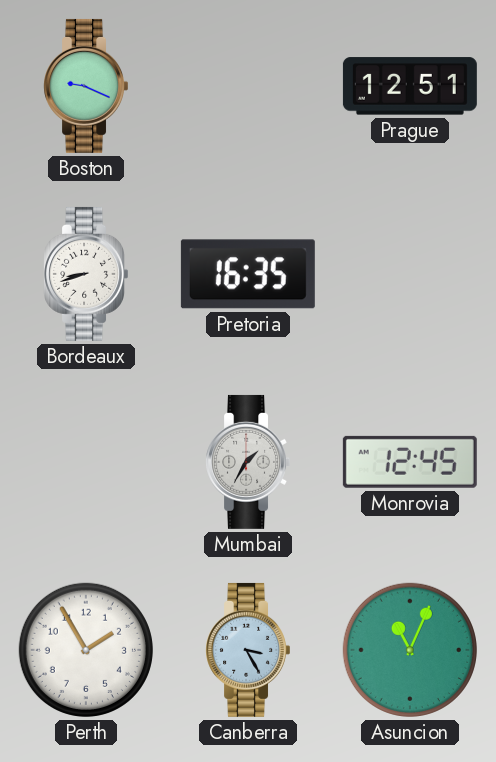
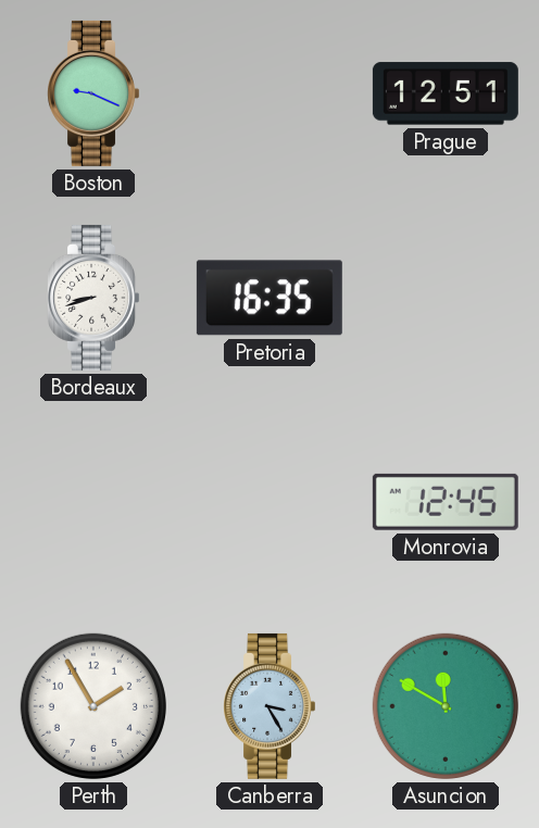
Mumbai: 1:35 -> none (247, 462)
Asuncion: 11:04 -> 11:50 (446, 706)
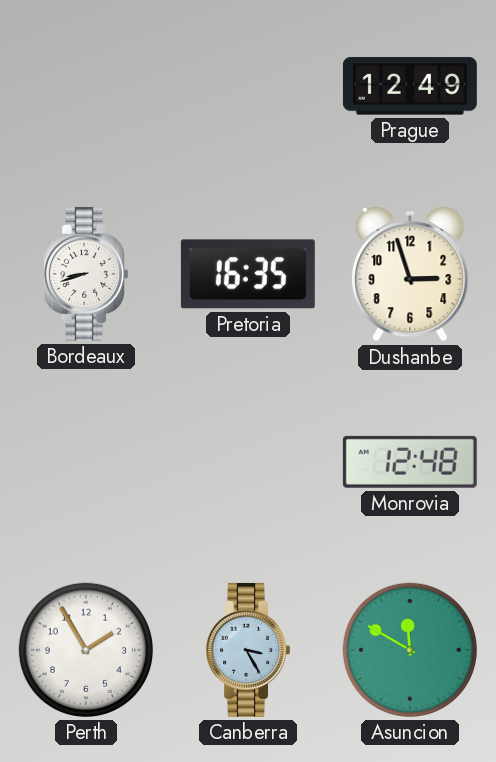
Boston: 9:19 -> none (92, 93)
Prague: 12:51 -> 12:49 (410, 86)
Dushanbe: none -> 2:57 (410, 274)
Monrovia: 12:45 -> 12:48 (410, 462)
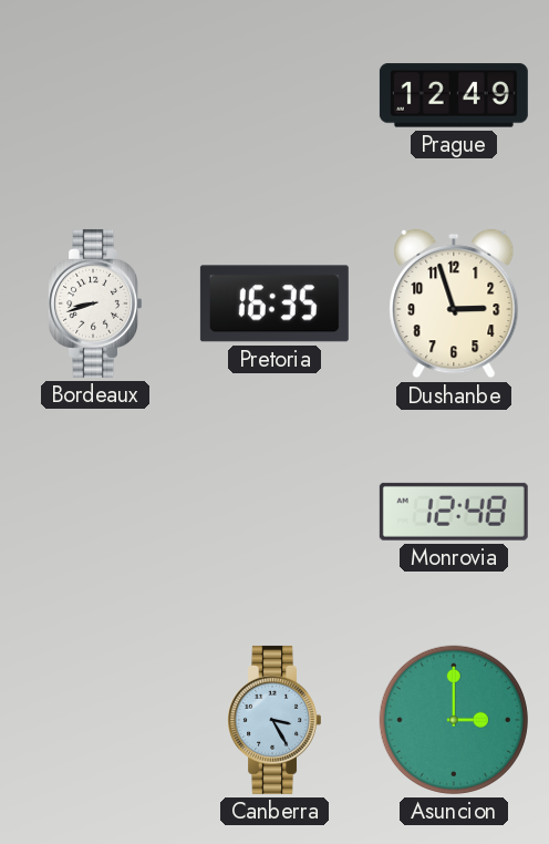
Perth: 1:55 -> none (86, 650)
Asuncion: 11:50 -> 3:00 (454, 720)
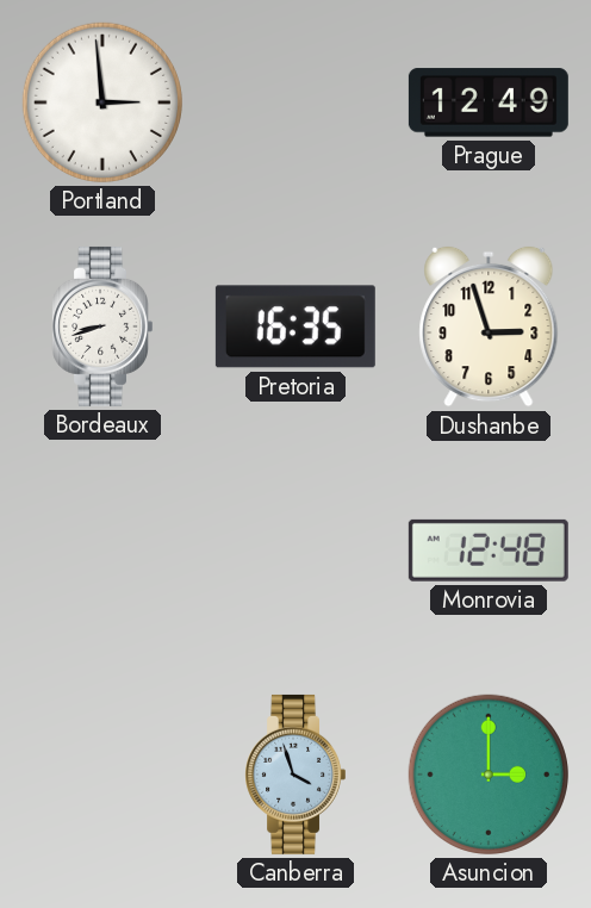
Portland: none -> 2:59 (102, 102)
Canberra: 3:25 -> 3:57 (294, 775)
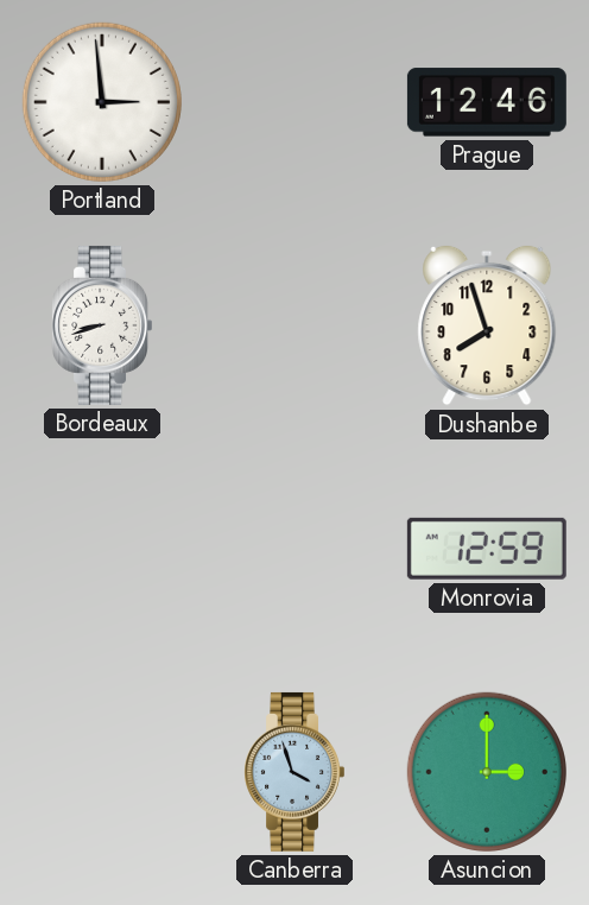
Prague: 12:49 -> 12:46 (487, 102)
Pretoria: 16:35 -> none (295, 326)
Dushanbe: 2:57 -> 7:57 (487, 325)
Monrovia: 12:48 -> 12:59 (487, 549)
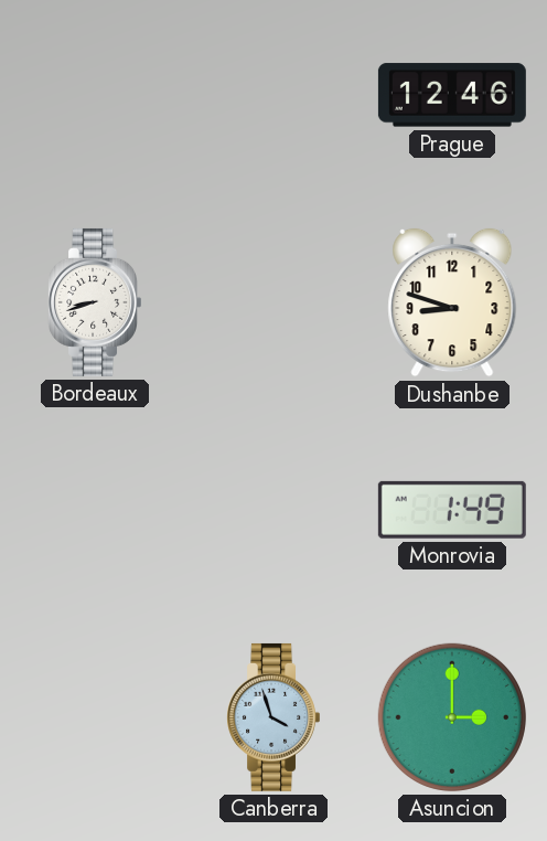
Portland: 2:59 -> none (102, 102)
Dushanbe: 7:57 -> 8:48 (452, 302)
Monrovia: 12:59 -> 1:49 (452, 510)
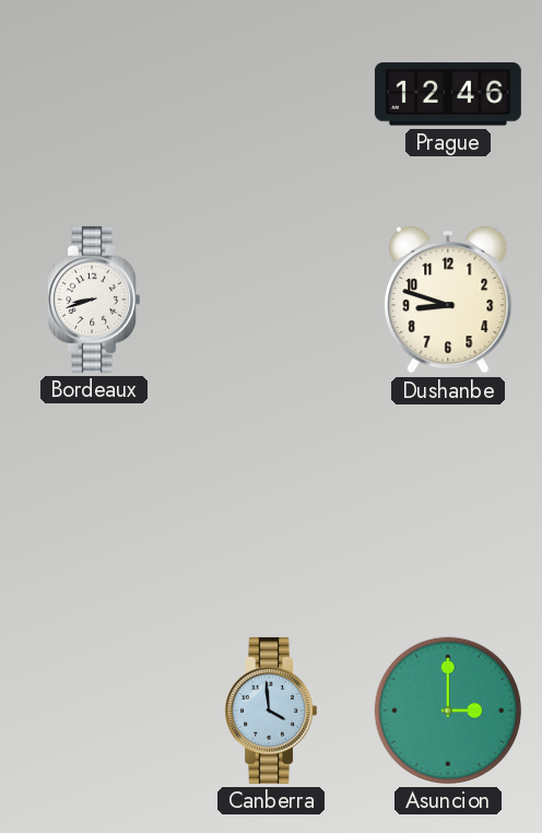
Monrovia: 1:49 -> none (452, 510)
Canberra: 3:57 -> 3:59 (270, 711)
